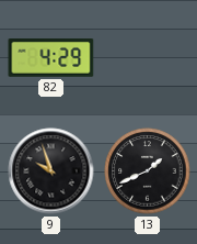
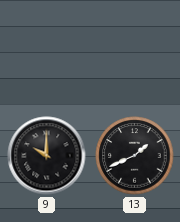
82: 4:29 -> none (51, 58)
9: 9:57 -> 10:00 (47, 156)
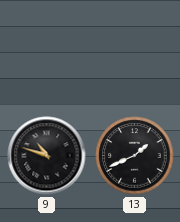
9: 10:00 -> 10:48 (47, 156)
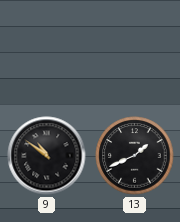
9: 10:48 -> 10:51 (47, 156)
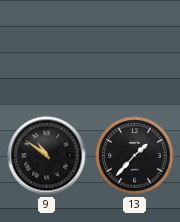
13: 1:41 -> 1:37 (135, 156)
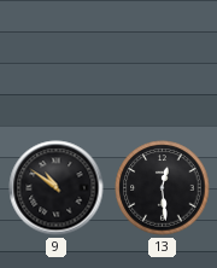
13: 1:37 -> 12:29 (163, 188)
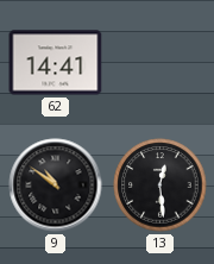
62: none -> 14:41 (56, 63)
